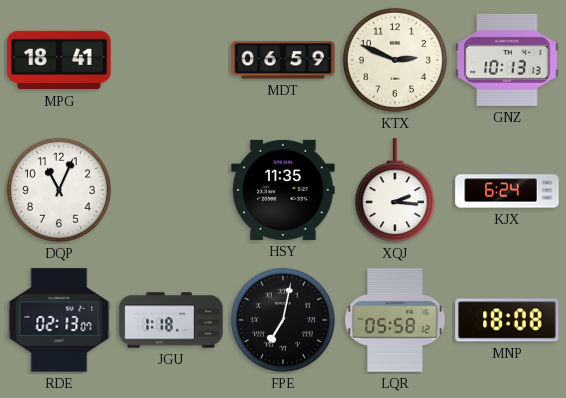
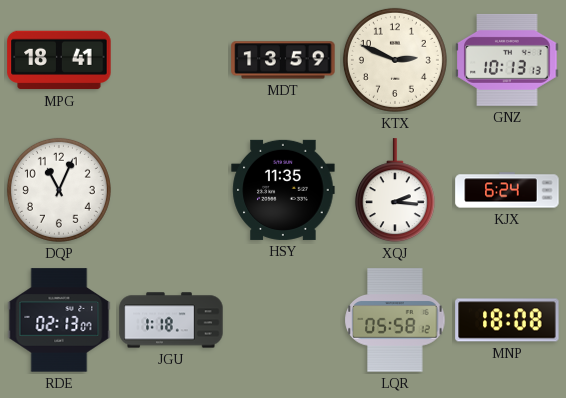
MDT: 06:59 -> 13:59 (283, 60)
FPE: 7:02 -> none (283, 320)
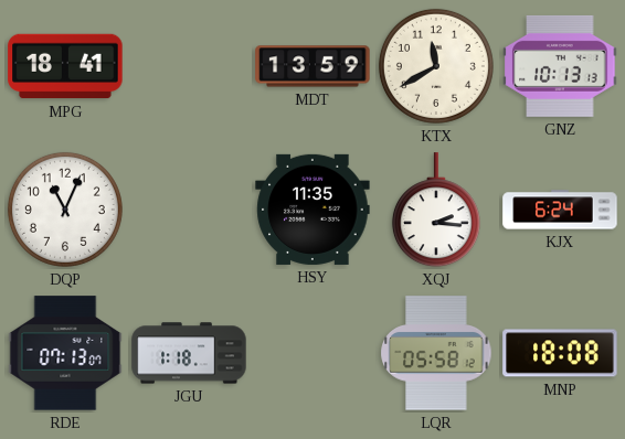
KTX: 2:49 -> 11:40 (436, 66)
RDE: 02:13 -> 07:13 (65, 353)
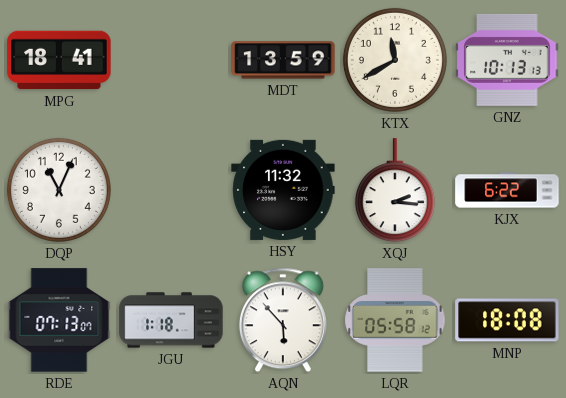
HSY: 11:35 -> 11:32 (283, 190)
KJX: 6:24 -> 6:22 (507, 190)
AQN: none -> 5:53 (283, 320)
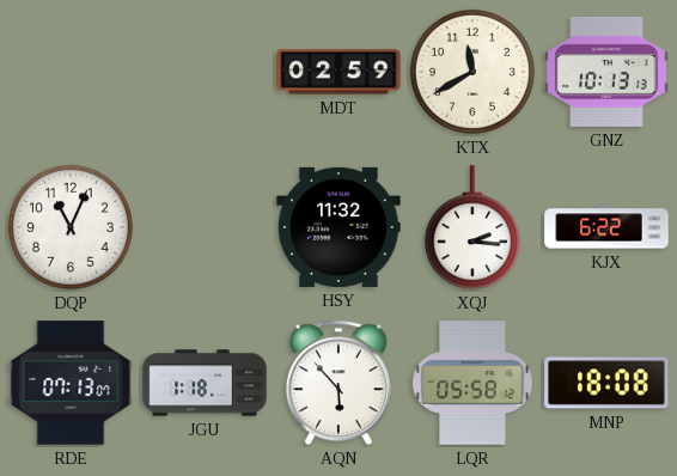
MPG: 18:41 -> none (59, 60)
MDT: 13:59 -> 02:59 (338, 72)
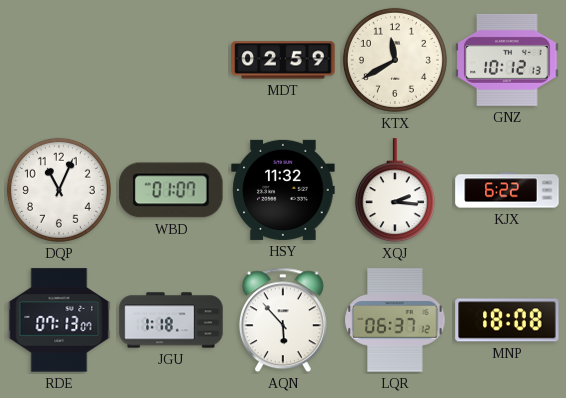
GNZ: 10:13 -> 10:12 (507, 60)
WBD: none -> 01:07 (171, 190)
LQR: 05:58 -> 06:37 (395, 320)
